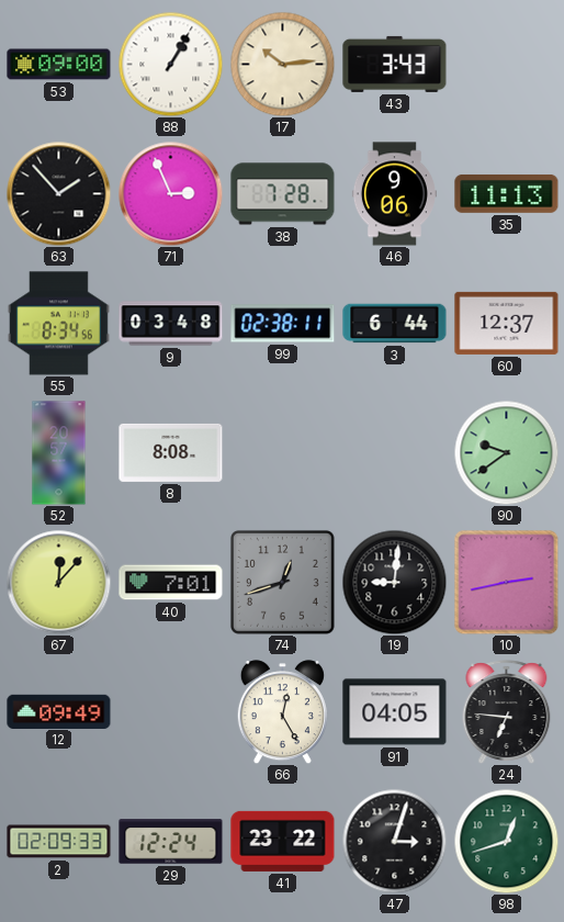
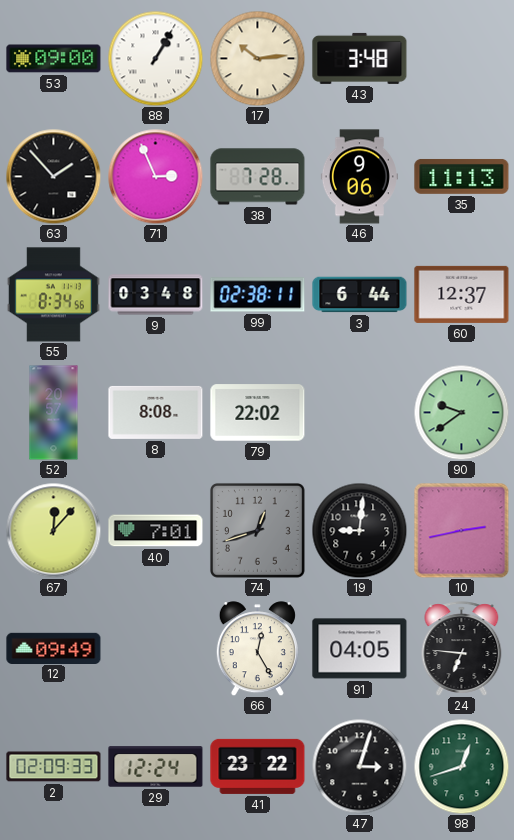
43: 3:43 -> 3:48 (360, 58)
79: none -> 22:02 (258, 413)
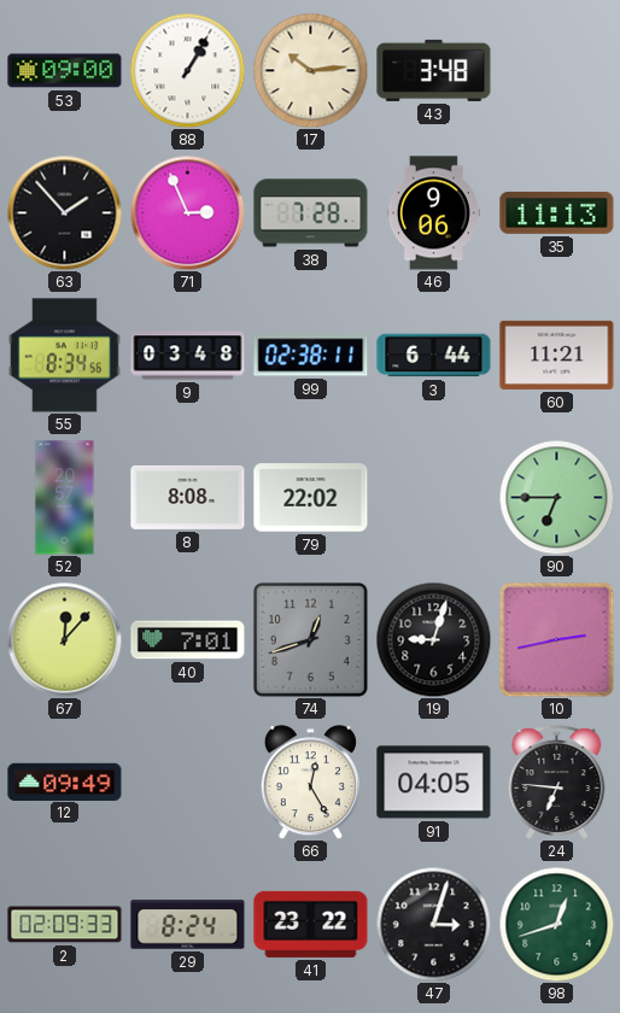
60: 12:37 -> 11:21 (557, 355)
90: 9:39 -> 6:45 (556, 497)
19: 9:01 -> 9:03 (433, 639)
29: 12:24 -> 8:24 (188, 925)
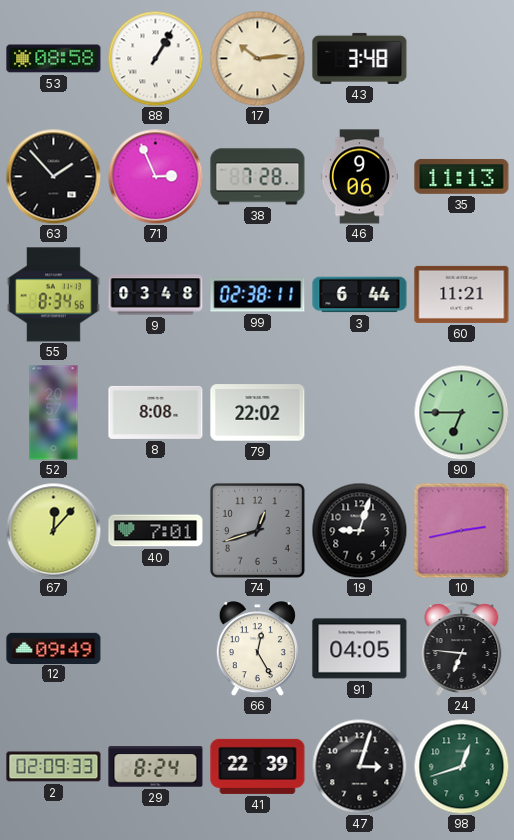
53: 09:00 -> 08:58 (54, 59)
41: 23:22 -> 22:39 (258, 766)
